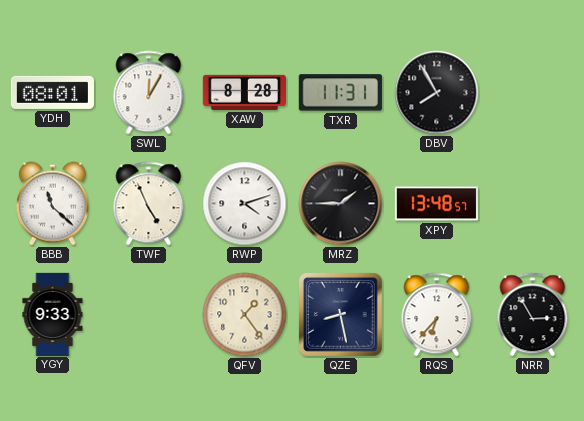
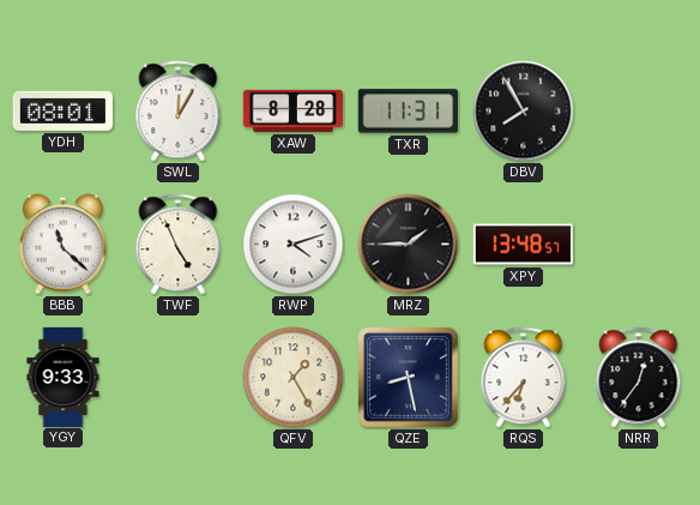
QFV: 1:24 -> 1:25 (294, 378)
NRR: 2:55 -> 12:36 (639, 378)
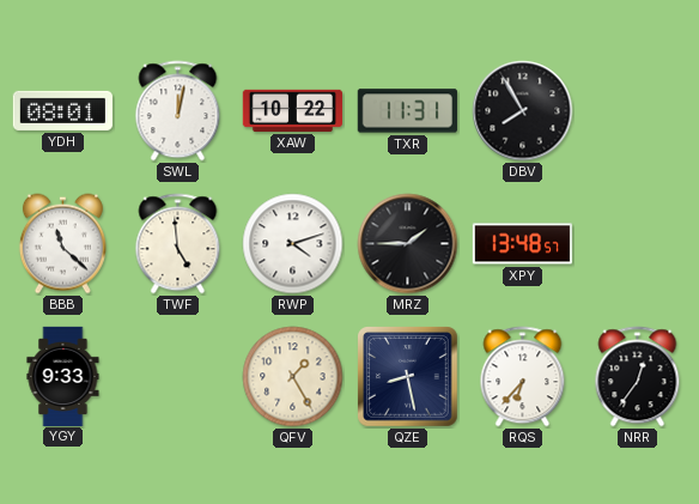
SWL: 12:05 -> 12:02 (178, 111)
XAW: 8:28 -> 10:22 (292, 110)
TWF: 4:56 -> 4:59 (178, 244)
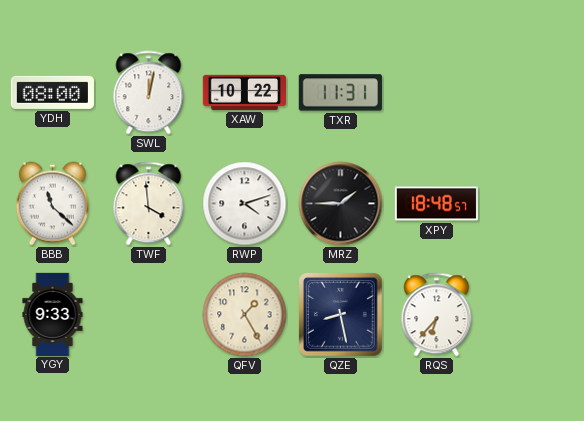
YDH: 08:01 -> 08:00 (52, 92)
DBV: 7:55 -> none (523, 111)
TWF: 4:59 -> 3:59 (149, 204)
XPY: 13:48 -> 18:48 (436, 204)
NRR: 12:36 -> none (638, 377)
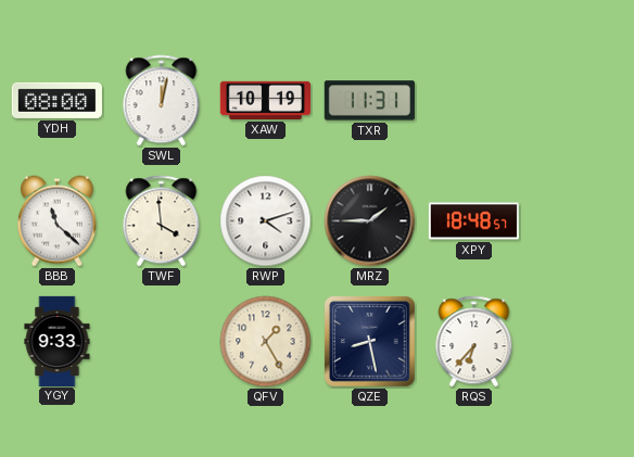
XAW: 10:22 -> 10:19 (265, 100)
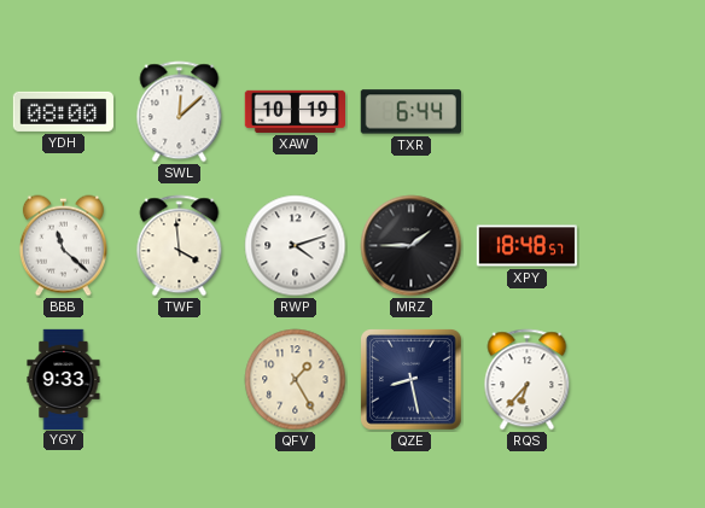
SWL: 12:02 -> 12:08 (180, 112)
TXR: 11:31 -> 6:44 (410, 112)
